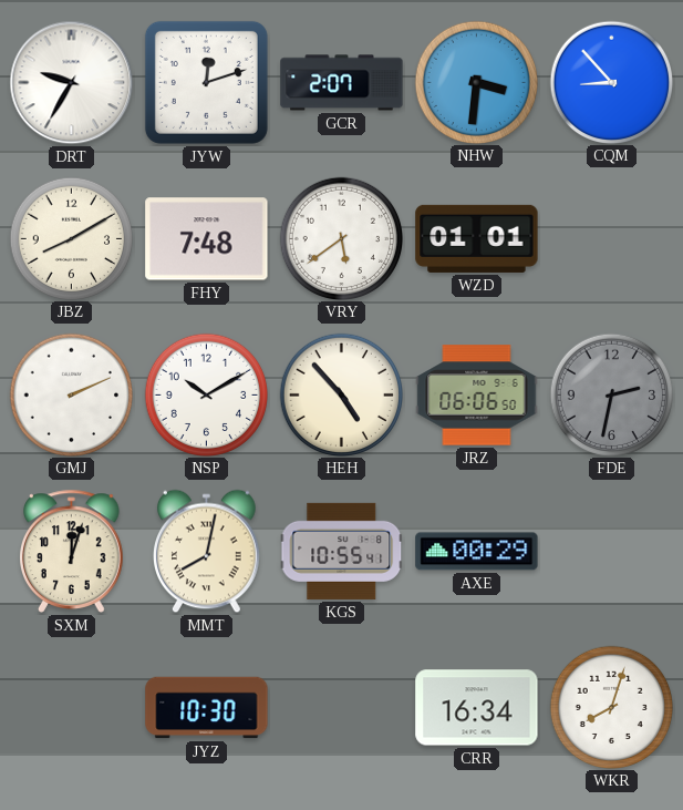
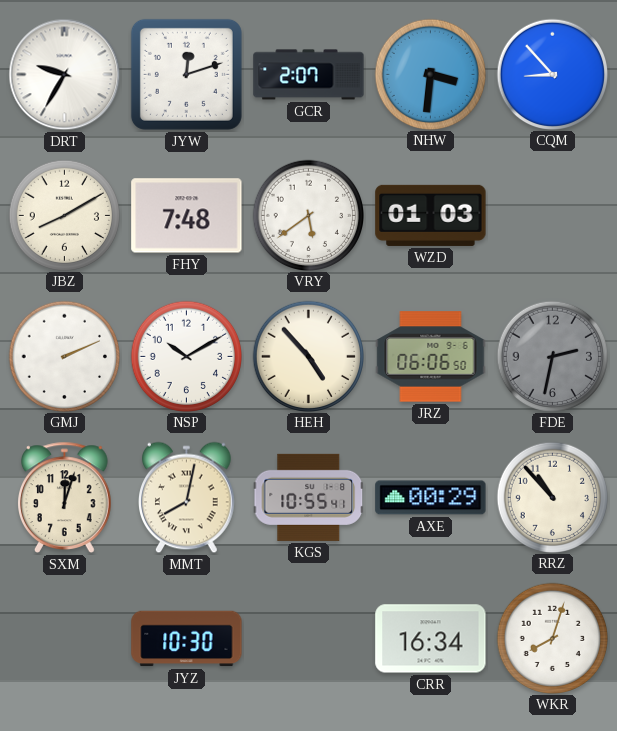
WZD: 01:01 -> 01:03 (431, 215)
RRZ: none -> 10:53 (552, 497)
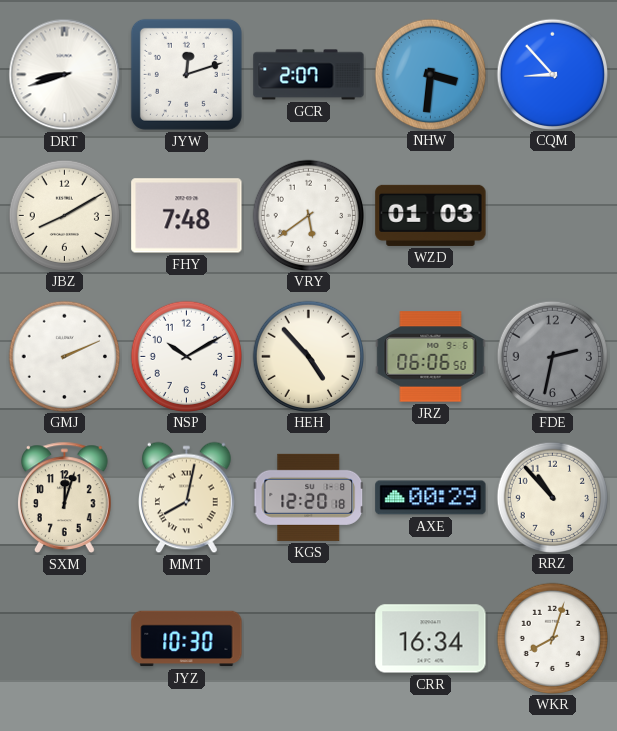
DRT: 9:35 -> 8:42 (65, 75)
KGS: 10:55 -> 12:20 (309, 497)
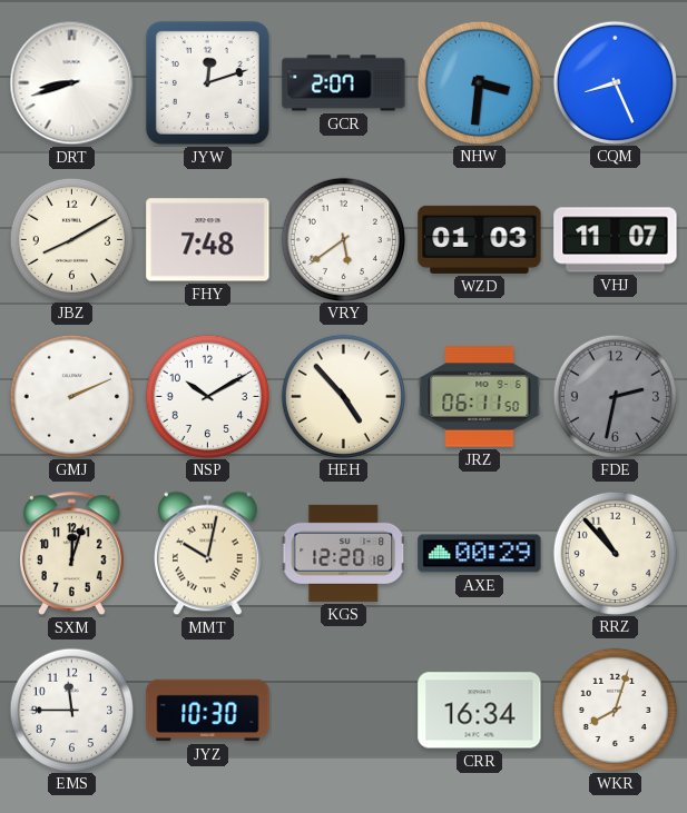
CQM: 8:53 -> 8:26 (615, 82)
VHJ: none -> 11:07 (616, 240)
JRZ: 06:06 -> 06:11 (480, 397)
MMT: 8:02 -> 10:02 (208, 554)
EMS: none -> 11:45 (71, 710)
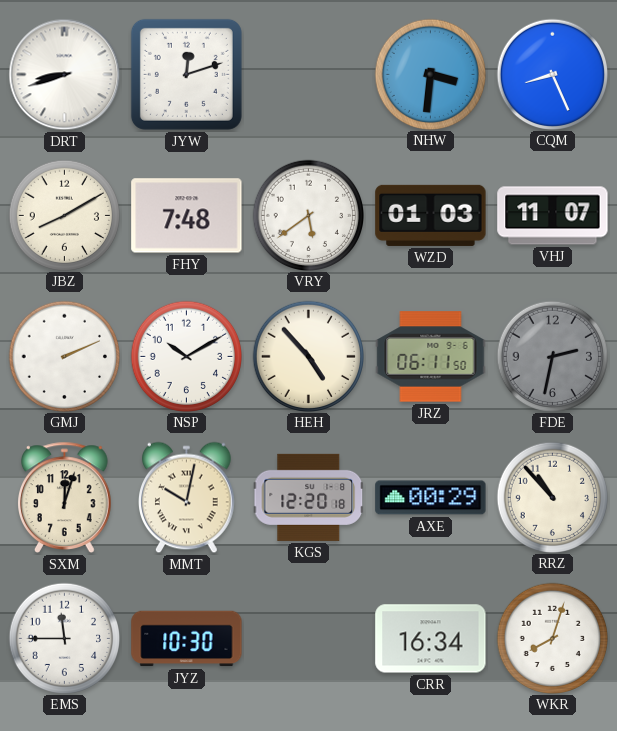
GCR: 2:07 -> none (344, 83)
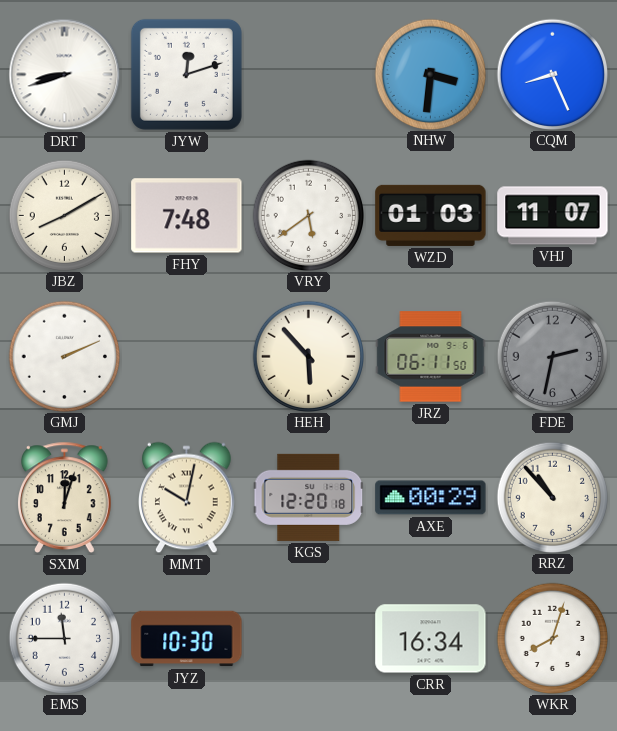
NSP: 10:10 -> none (186, 356)
HEH: 4:53 -> 5:53 (308, 356)
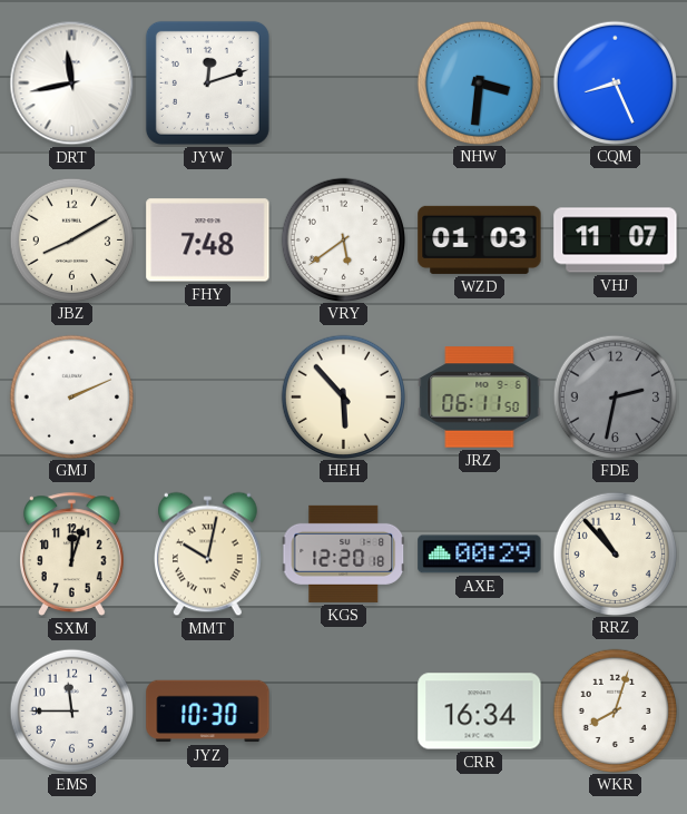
DRT: 8:42 -> 11:43 (72, 84)
